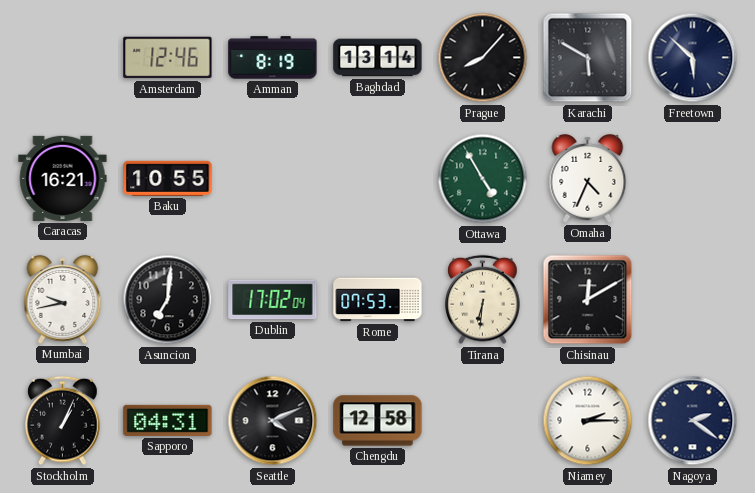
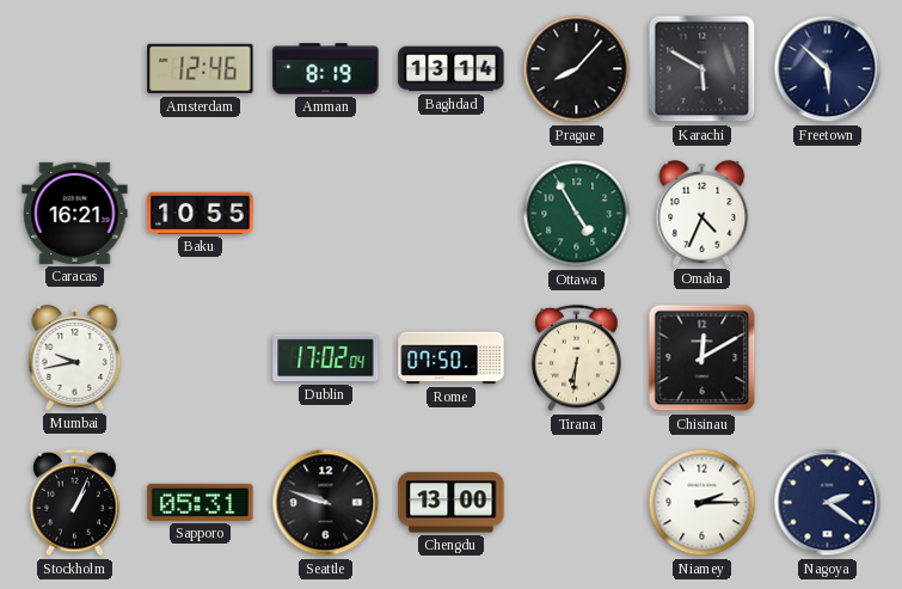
Asuncion: 7:01 -> none (168, 300)
Rome: 07:53 -> 07:50 (452, 358)
Sapporo: 04:31 -> 05:31 (201, 502)
Seattle: 4:11 -> 9:48 (326, 503)
Chengdu: 12:58 -> 13:00 (452, 503)
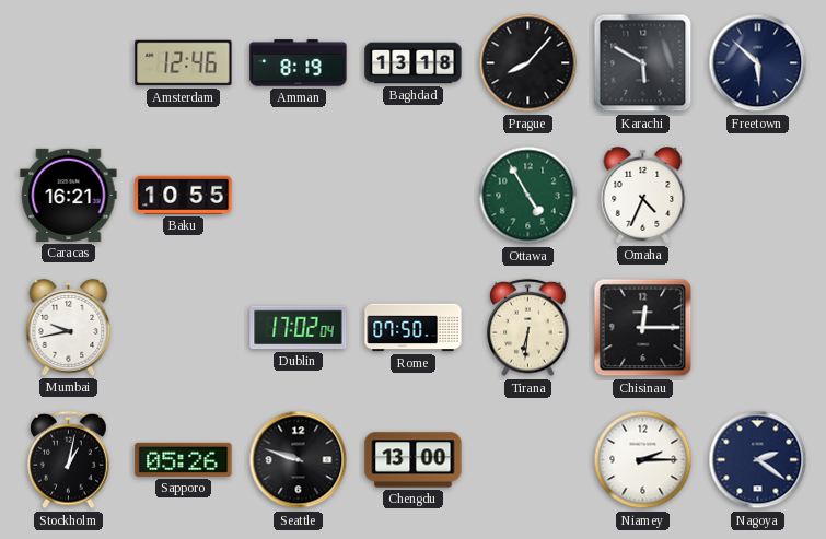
Baghdad: 13:14 -> 13:18 (414, 63)
Chisinau: 12:10 -> 12:15 (643, 328)
Stockholm: 1:04 -> 1:02 (69, 460)
Sapporo: 05:31 -> 05:26 (184, 459)
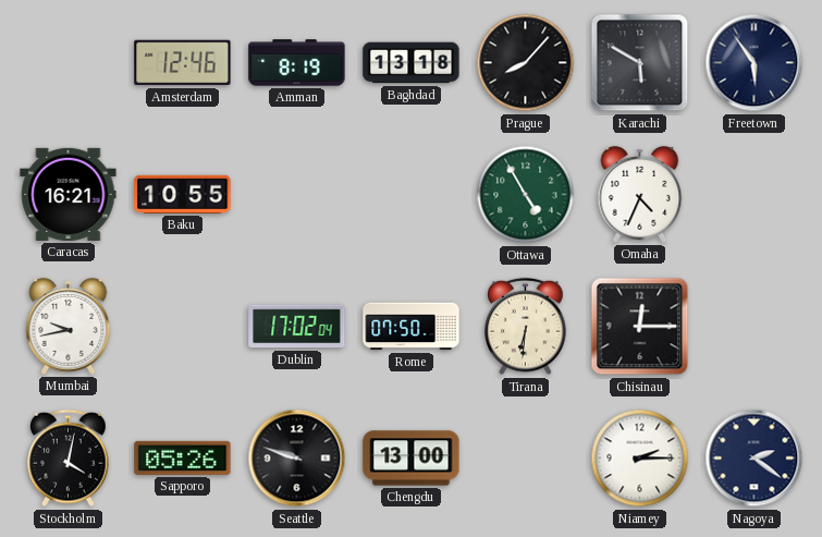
Freetown: 5:52 -> 5:54 (754, 63)
Stockholm: 1:02 -> 4:02 (69, 459)
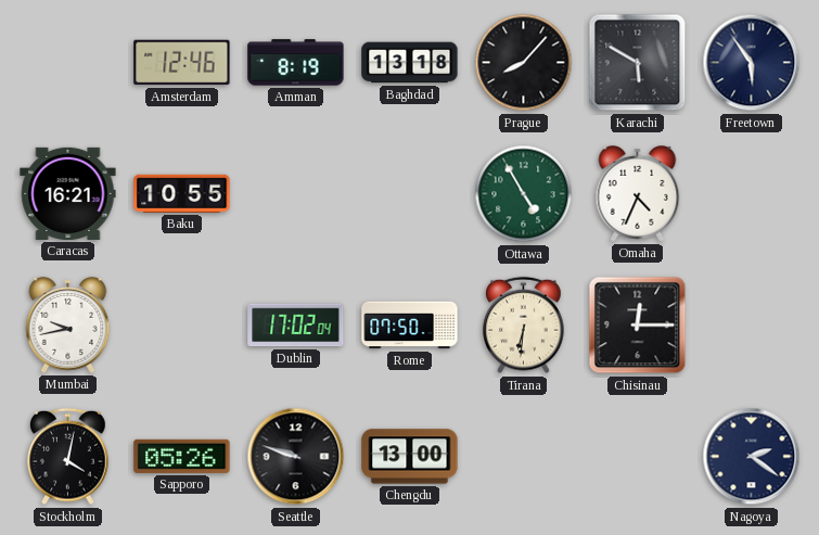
Niamey: 2:15 -> none (640, 459)
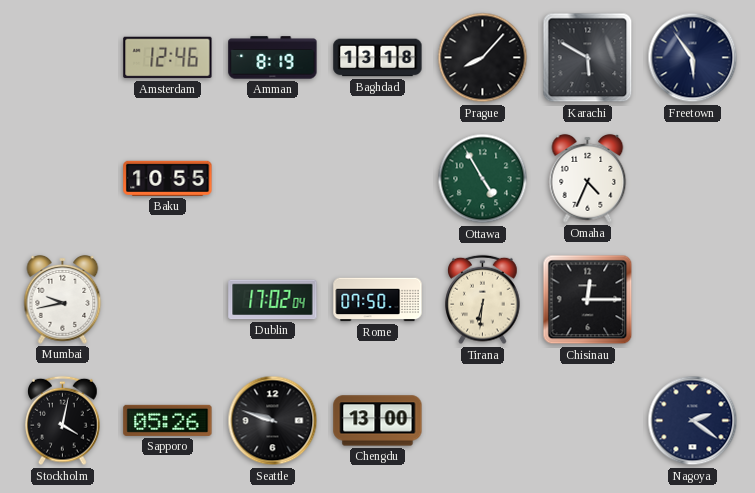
Caracas: 16:21 -> none (68, 193)
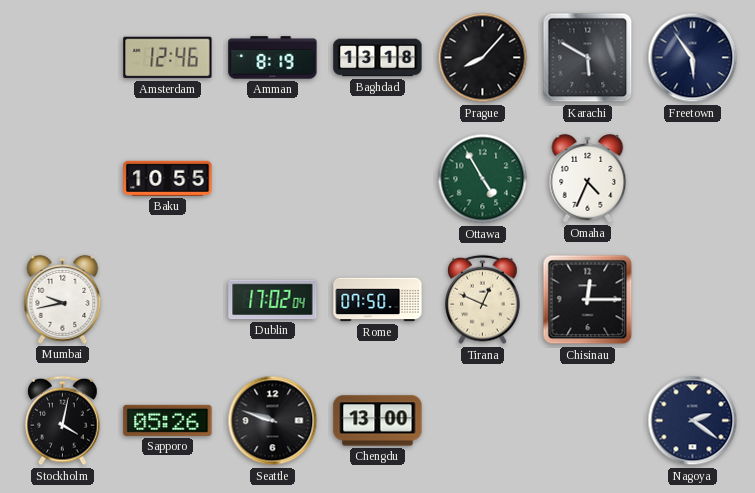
Tirana: 6:31 -> 12:49 (483, 300)
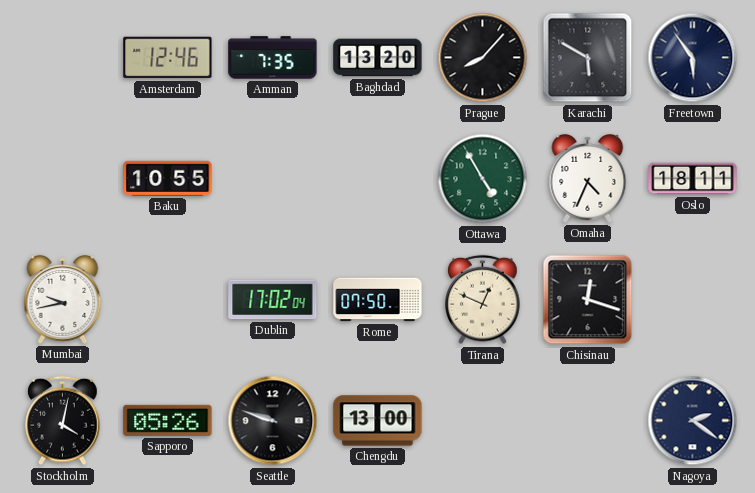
Amman: 8:19 -> 7:35 (273, 58)
Baghdad: 13:18 -> 13:20 (378, 58)
Oslo: none -> 18:11 (693, 179)
Chisinau: 12:15 -> 12:18 (588, 300)
